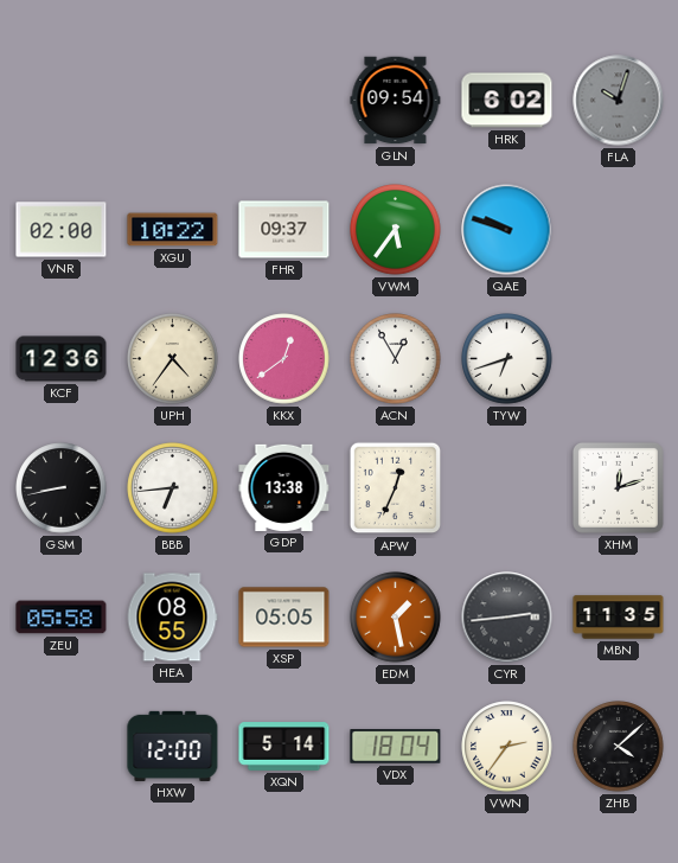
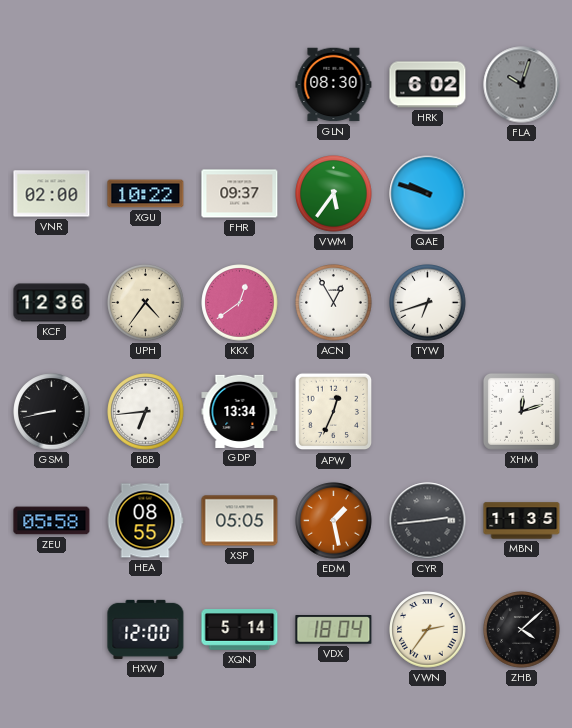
GLN: 09:54 -> 08:30 (334, 85)
GDP: 13:38 -> 13:34 (240, 411)
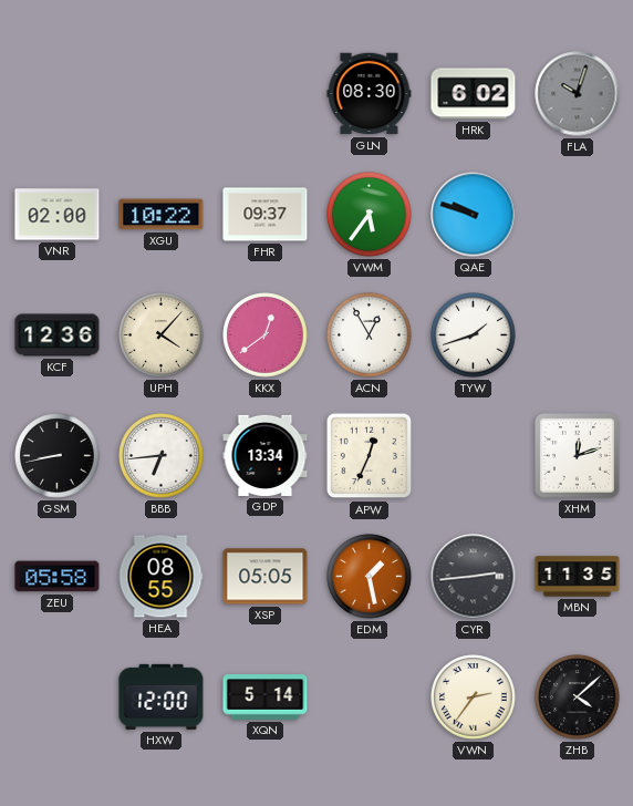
UPH: 4:36 -> 4:07 (162, 335)
TYW: 6:42 -> 1:42 (474, 335)
VDX: 18:04 -> none (334, 630)
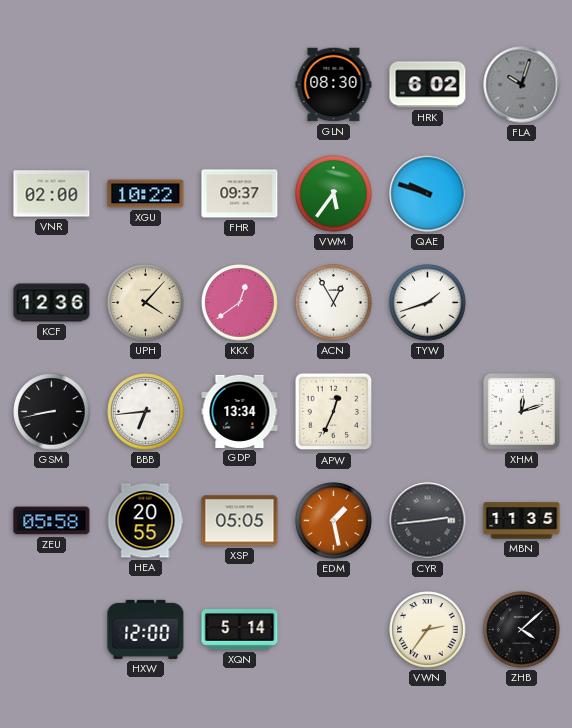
HEA: 08:55 -> 20:55 (145, 521)
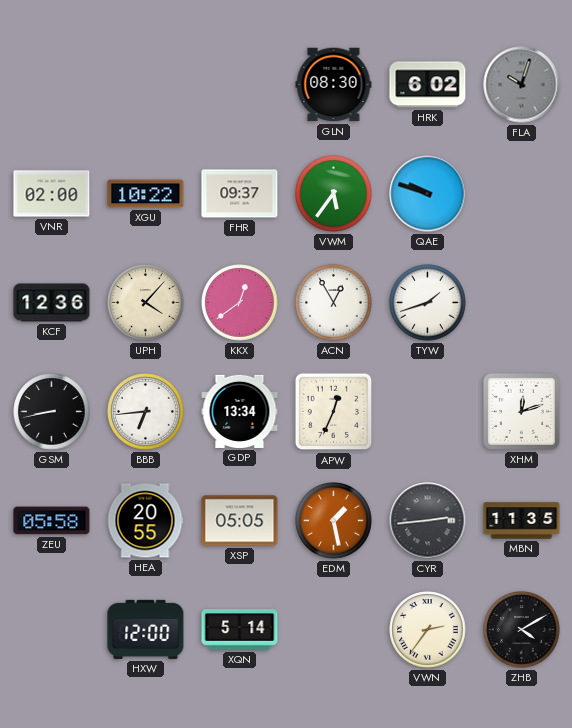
ZHB: 4:08 -> 4:10 (522, 630)
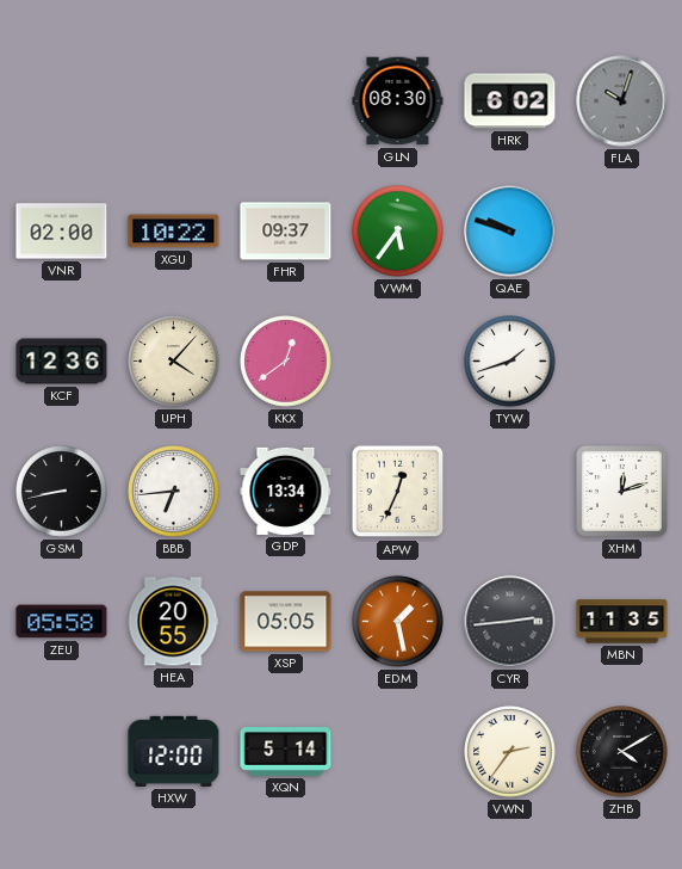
ACN: 12:55 -> none (334, 303)
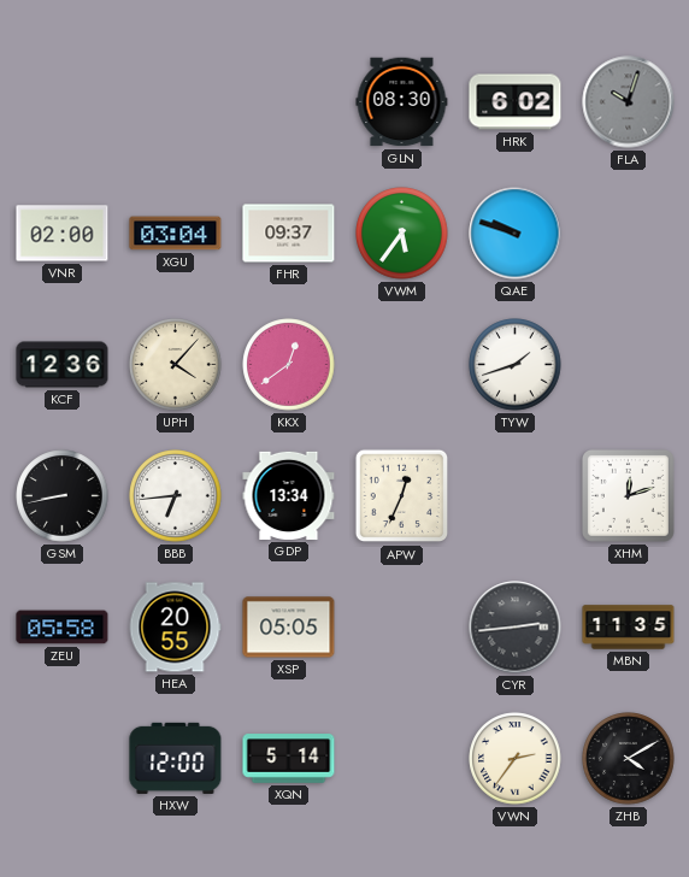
XGU: 10:22 -> 03:04 (176, 234)
EDM: 1:28 -> none (398, 622)
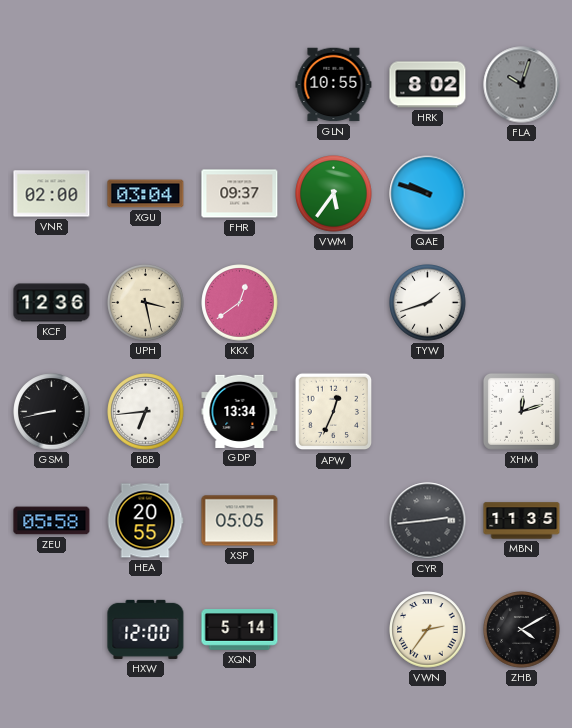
GLN: 08:30 -> 10:55 (334, 85)
HRK: 6:02 -> 8:02 (428, 85)
UPH: 4:07 -> 3:28 (146, 303)
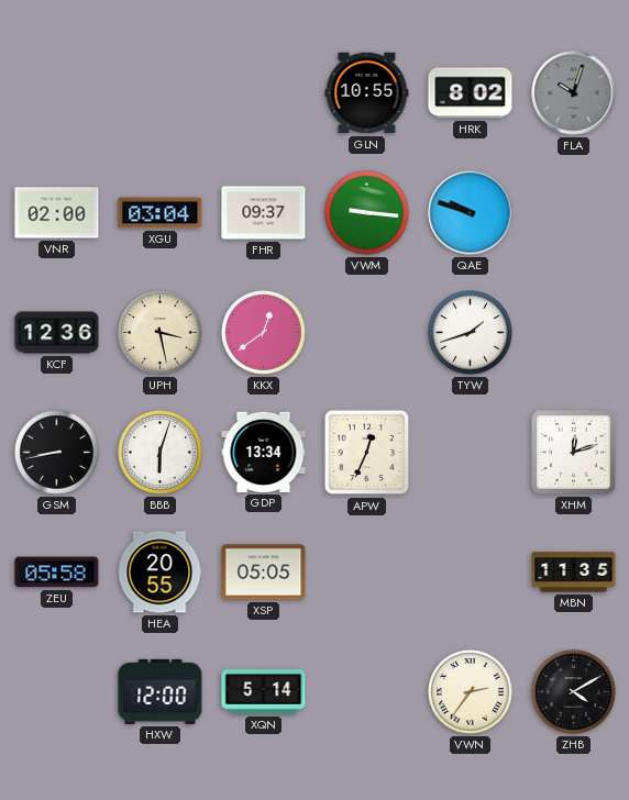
VWM: 5:36 -> 9:16 (367, 213)
BBB: 6:44 -> 6:03 (161, 453)
CYR: 2:44 -> none (428, 521)
